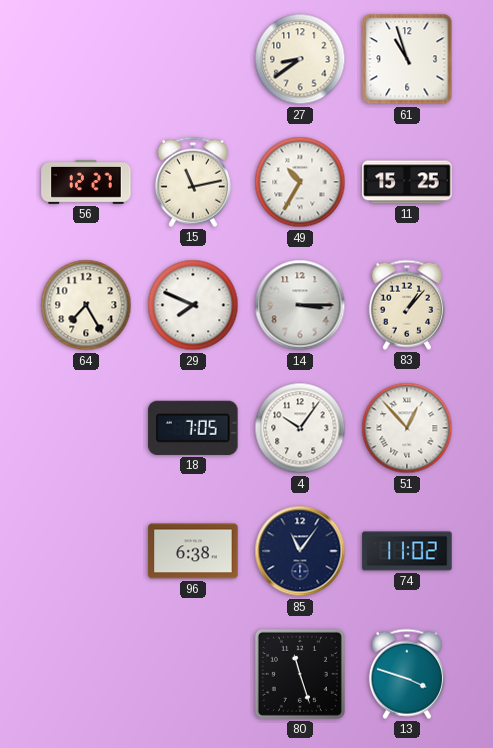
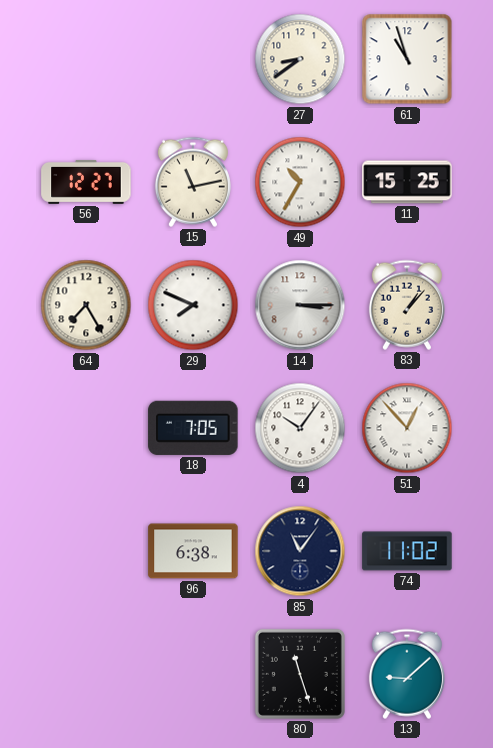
13: 3:48 -> 9:08 (407, 674)
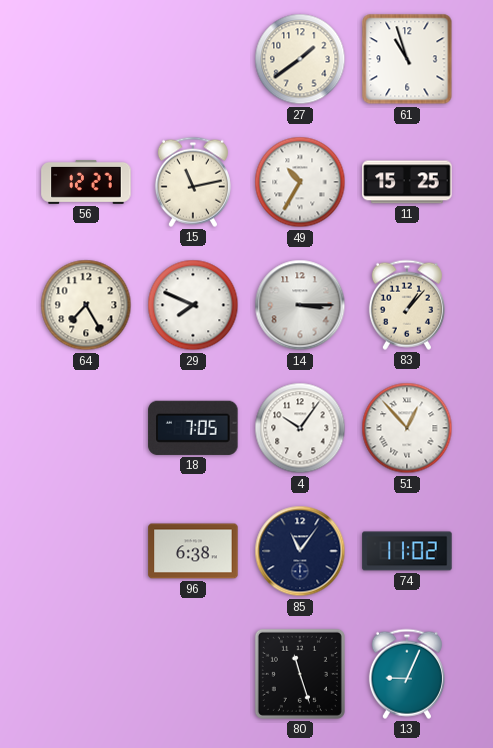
27: 8:39 -> 1:39 (300, 59)
13: 9:08 -> 9:04 (407, 674)
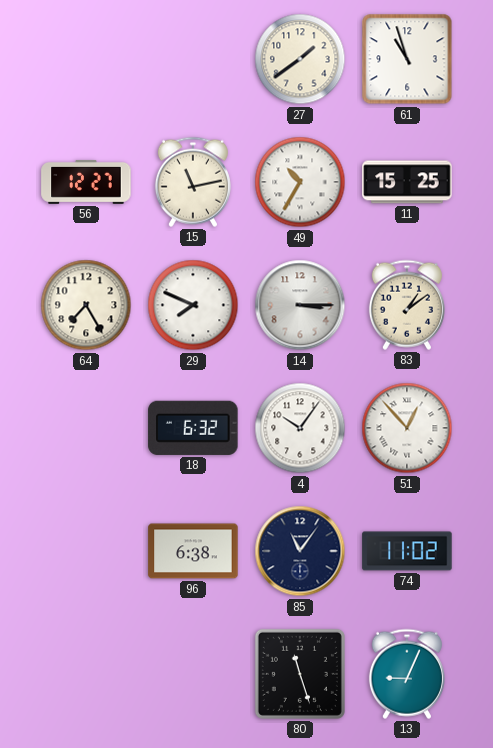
83: 1:07 -> 1:09 (407, 305)
18: 7:05 -> 6:32 (193, 428)
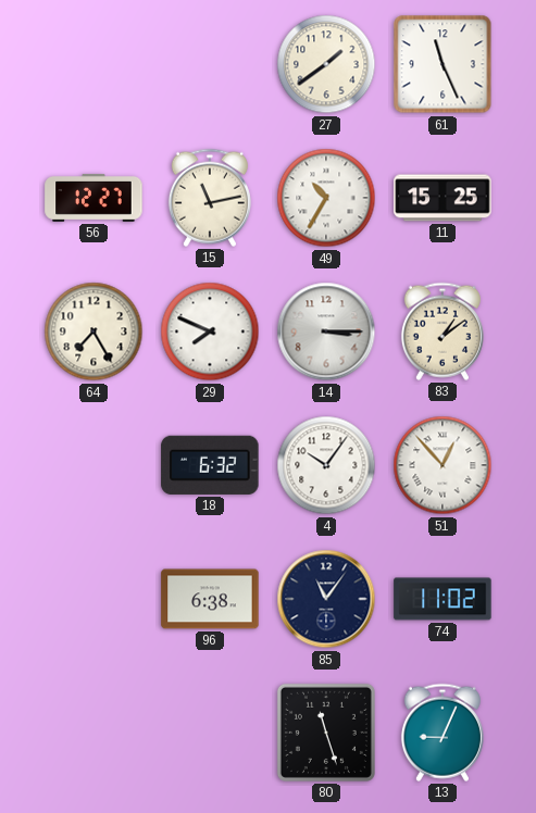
61: 10:57 -> 11:26 (442, 64)
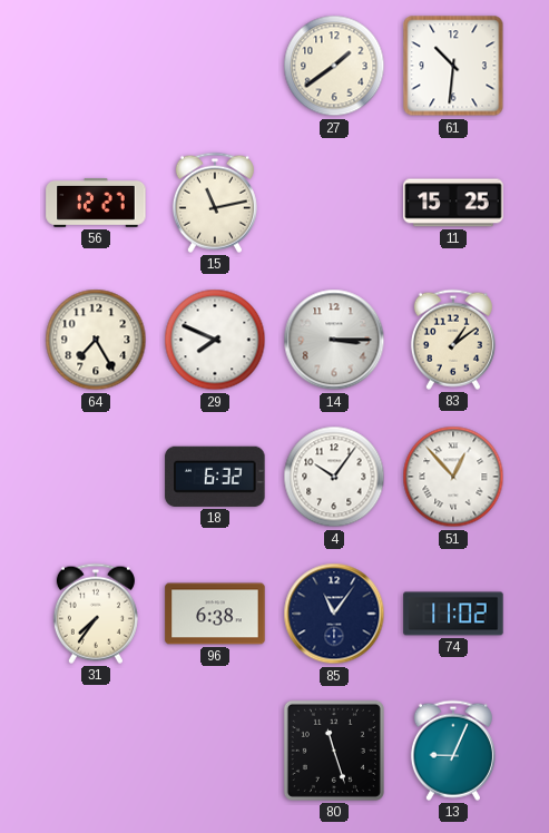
61: 11:26 -> 10:31 (453, 66)
49: 10:35 -> none (326, 198)
31: none -> 7:36 (96, 614)
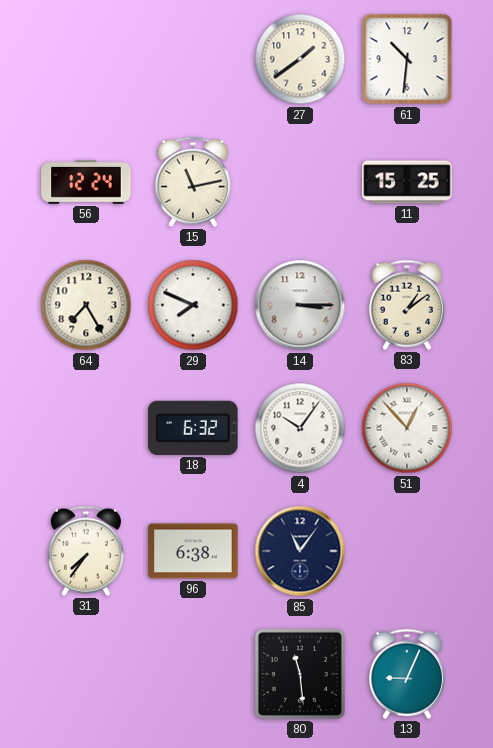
56: 12:27 -> 12:24 (86, 182)
74: 11:02 -> none (453, 614)
80: 11:27 -> 11:29 (300, 674)
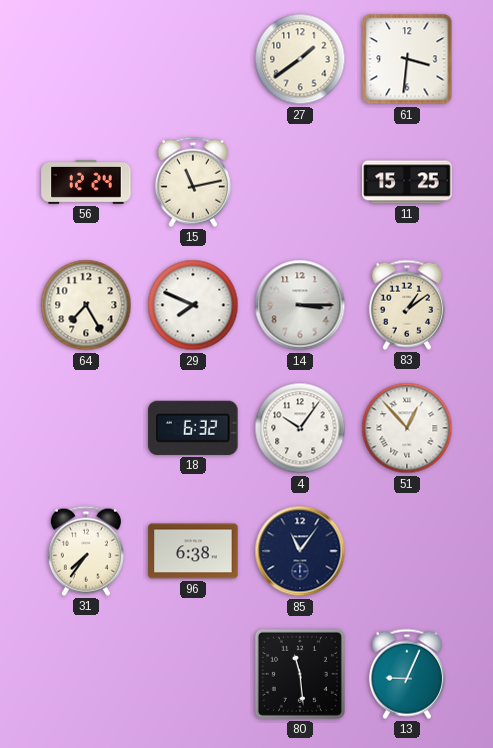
61: 10:31 -> 3:31 (407, 59)
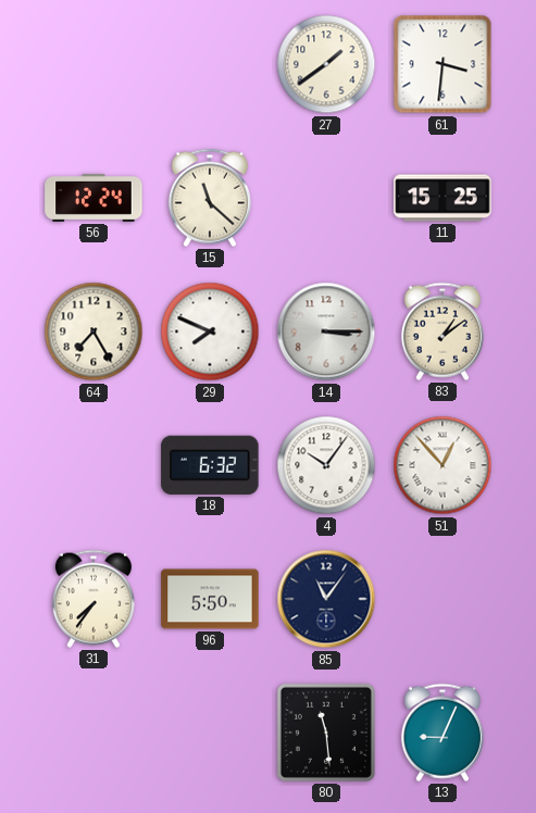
15: 11:13 -> 11:22 (210, 198)
96: 6:38 -> 5:50 (210, 599)
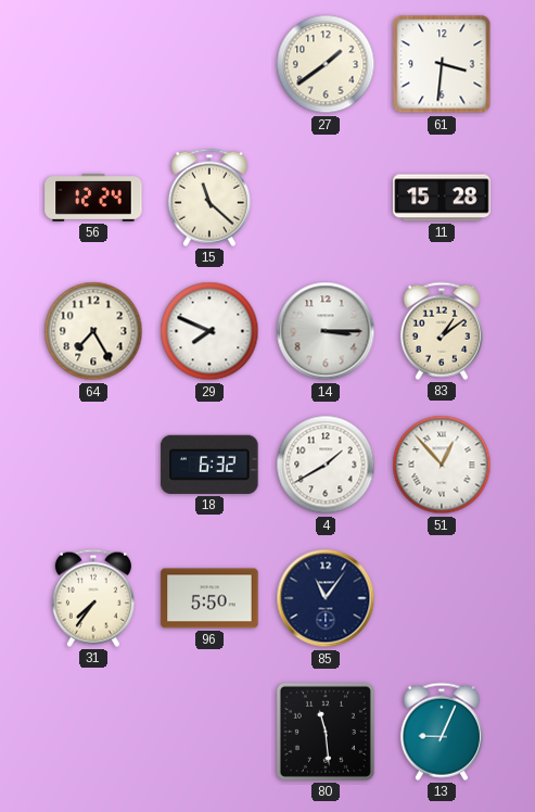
11: 15:25 -> 15:28 (442, 198)
4: 10:06 -> 1:40 (326, 465)
